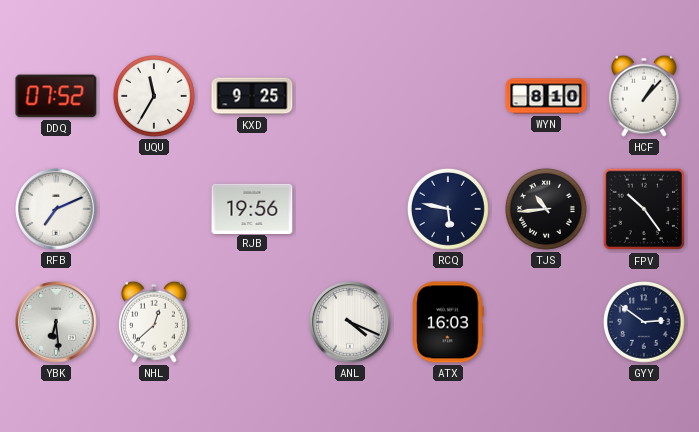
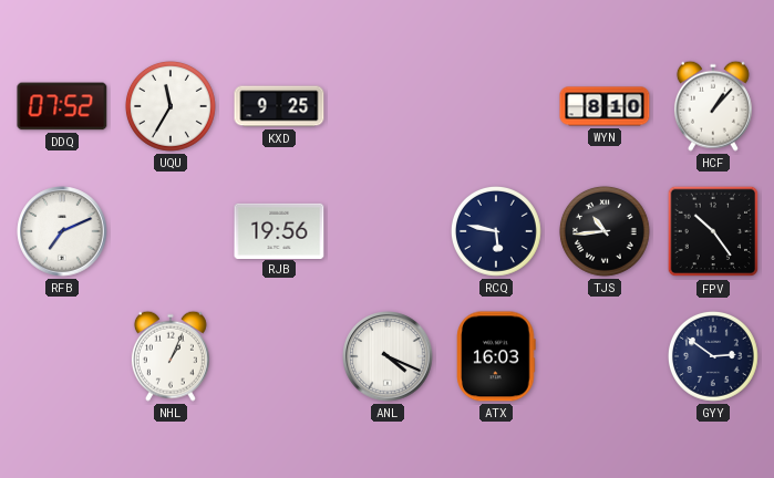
YBK: 6:29 -> none (56, 322)
NHL: 12:38 -> 1:04 (171, 356)
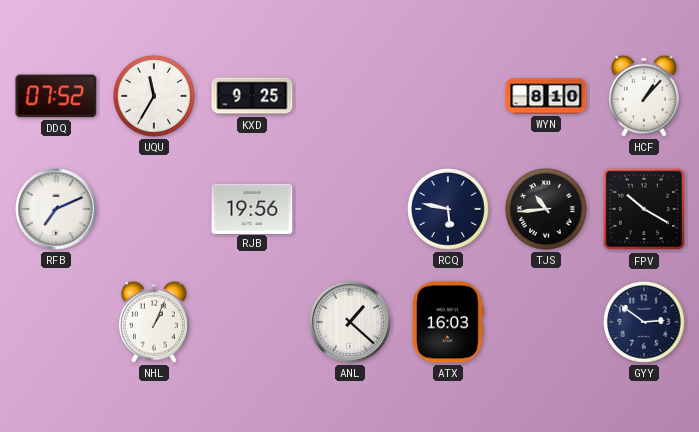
FPV: 10:24 -> 10:20 (644, 209)
ANL: 4:19 -> 1:22 (350, 322)
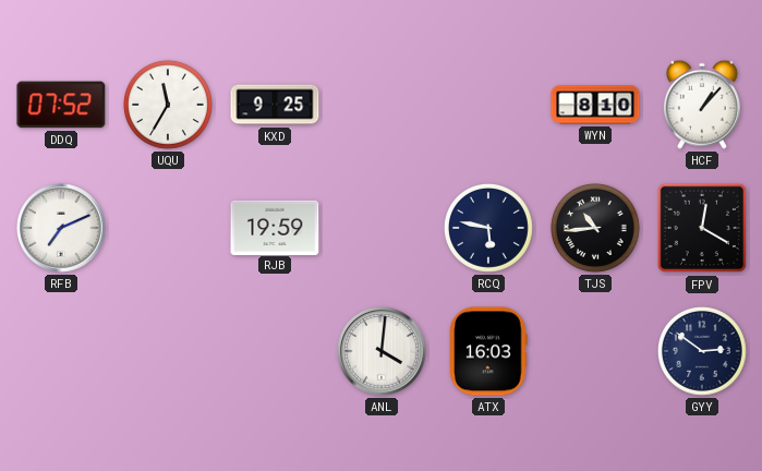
RJB: 19:56 -> 19:59 (275, 227)
FPV: 10:20 -> 12:20 (702, 228)
NHL: 1:04 -> none (154, 322)
ANL: 1:22 -> 4:01 (382, 351)
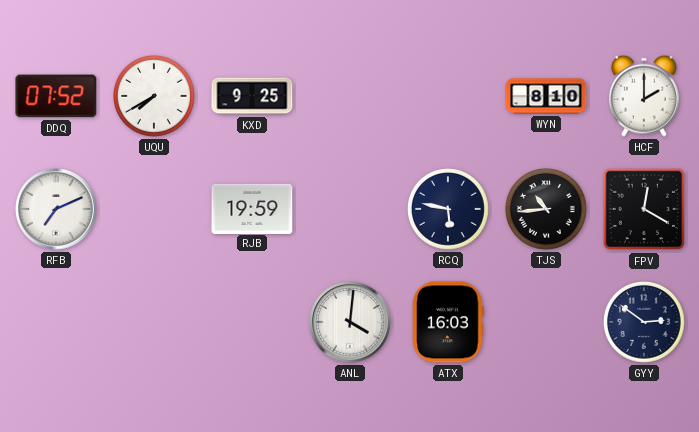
UQU: 11:35 -> 7:40 (154, 96)
HCF: 1:07 -> 2:00 (644, 96)
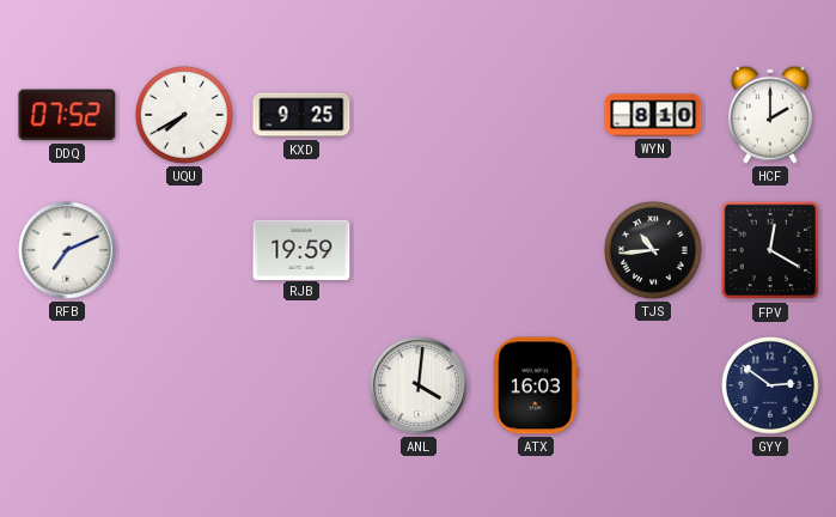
RCQ: 5:47 -> none (448, 209)
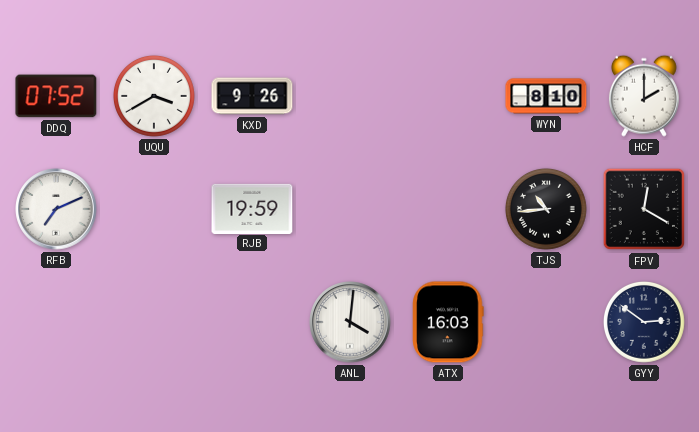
UQU: 7:40 -> 3:40 (154, 96)
KXD: 9:25 -> 9:26 (252, 96)
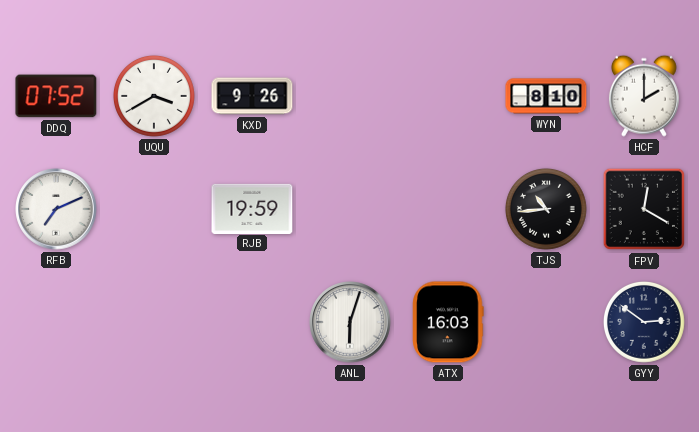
ANL: 4:01 -> 6:03 (350, 322)
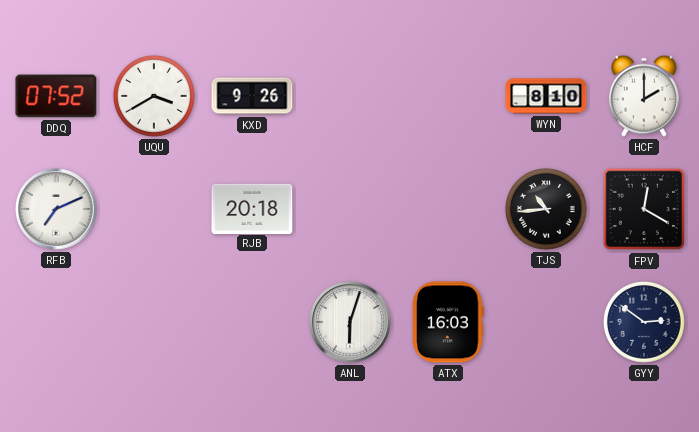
RJB: 19:59 -> 20:18 (252, 208)
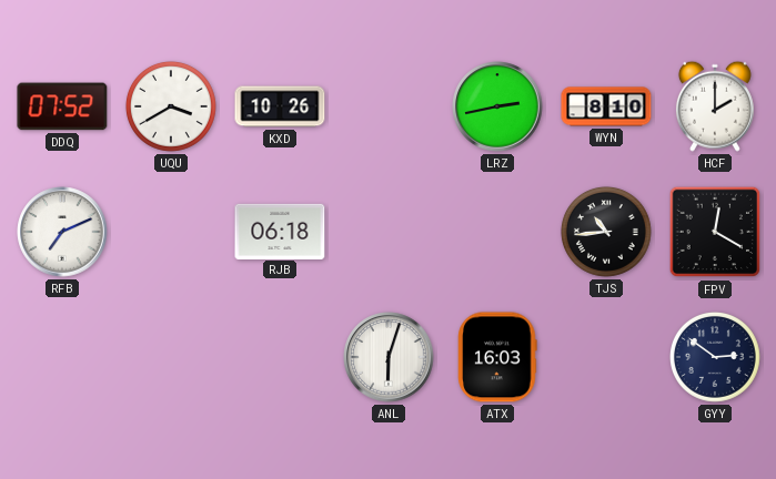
KXD: 9:26 -> 10:26 (280, 106)
LRZ: none -> 2:43 (497, 106)
RJB: 20:18 -> 06:18 (280, 231)
